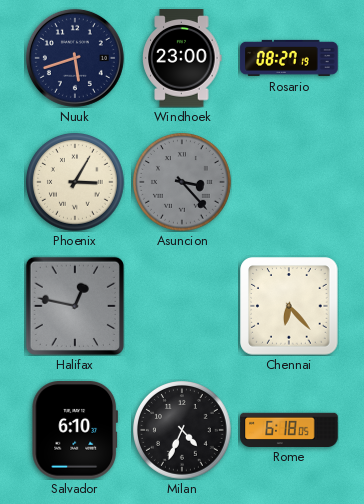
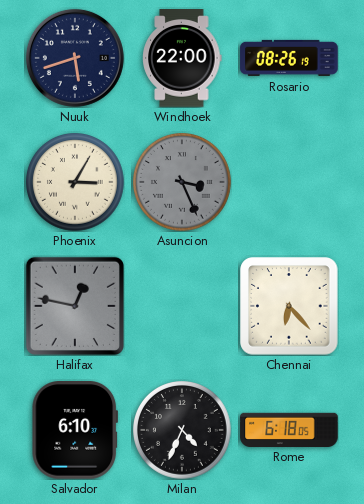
Windhoek: 23:00 -> 22:00 (182, 58)
Rosario: 08:27 -> 08:26 (289, 58)
Asuncion: 3:23 -> 3:26 (183, 183)
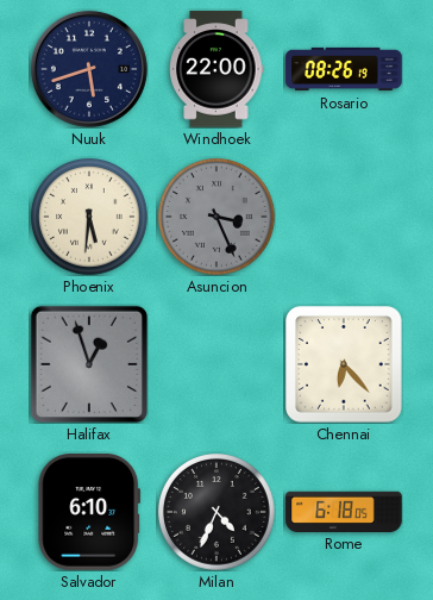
Phoenix: 3:05 -> 5:31 (90, 218)
Halifax: 12:47 -> 12:57 (89, 364)
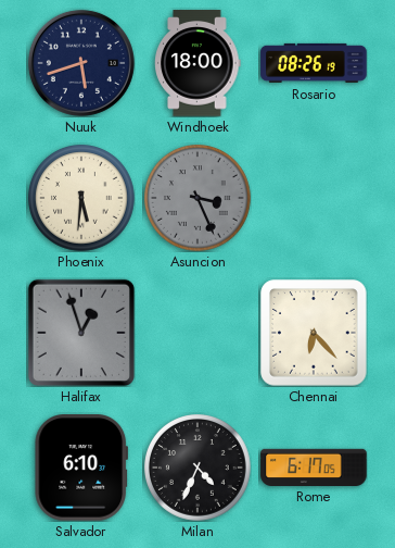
Windhoek: 22:00 -> 18:00 (197, 63)
Rome: 6:18 -> 6:17 (314, 466)
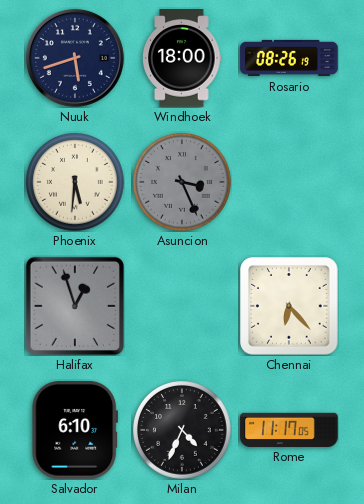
Rome: 6:17 -> 11:17 (289, 429)
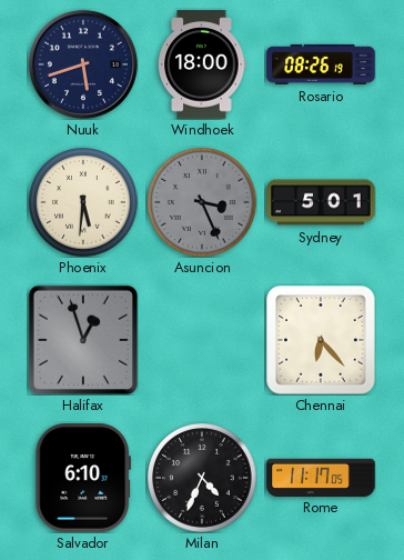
Sydney: none -> 5:01 (321, 202)
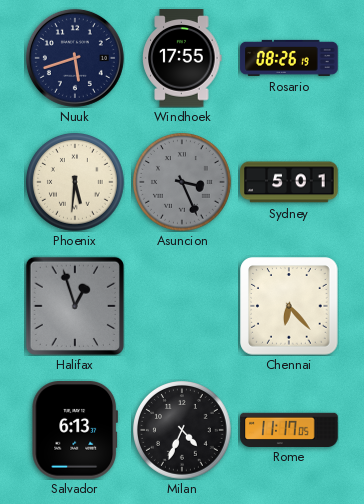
Windhoek: 18:00 -> 17:55 (182, 58)
Salvador: 6:10 -> 6:13 (75, 430)
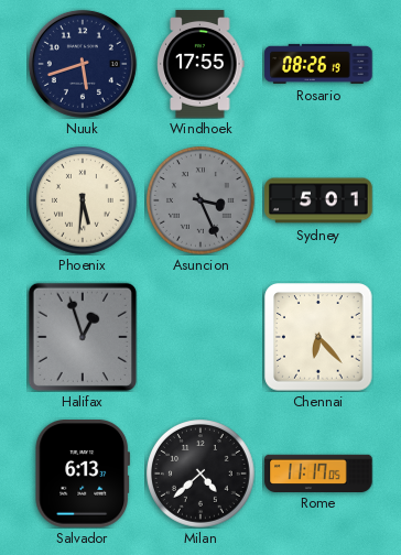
Milan: 4:34 -> 4:38 (202, 475)
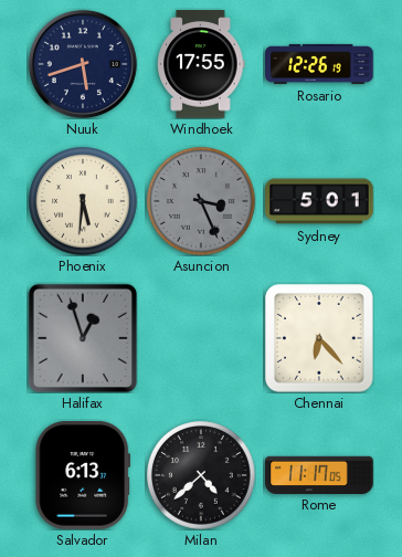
Rosario: 08:26 -> 12:26 (319, 64)
